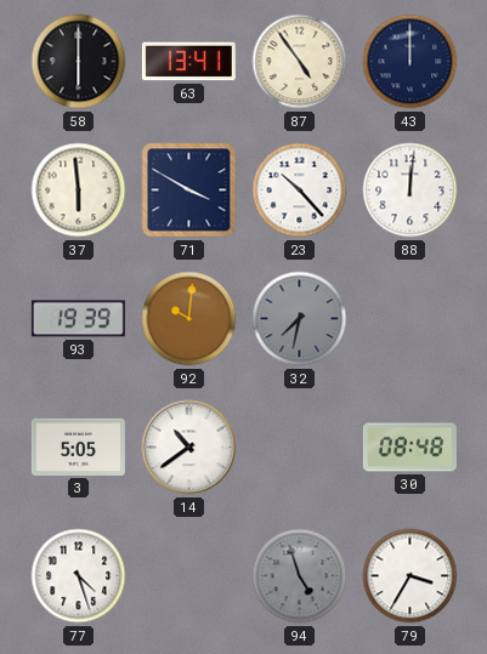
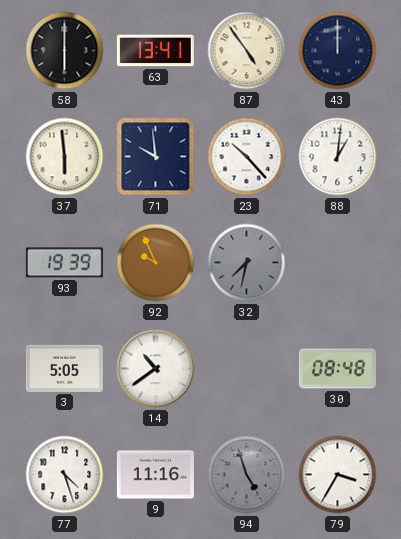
71: 3:50 -> 9:59 (156, 157)
88: 12:01 -> 1:01 (338, 157)
92: 10:01 -> 9:56 (156, 263)
9: none -> 11:16 (155, 475)
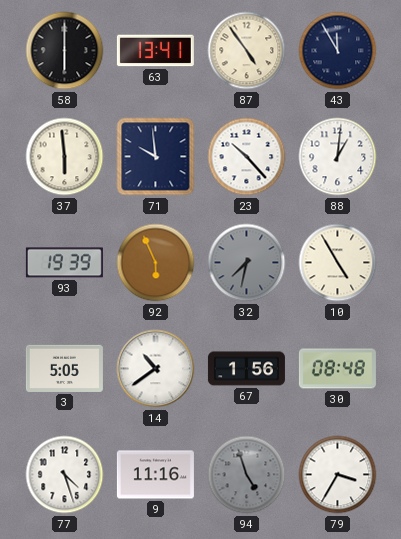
43: 12:00 -> 11:55 (338, 51)
92: 9:56 -> 5:56 (156, 263)
10: none -> 4:55 (338, 263)
67: none -> 1:56 (246, 369)
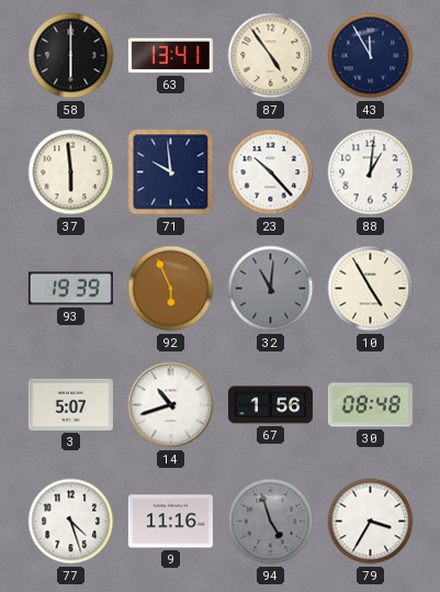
32: 7:32 -> 11:01 (271, 289)
3: 5:05 -> 5:07 (70, 404)
14: 10:39 -> 10:42 (171, 405)
